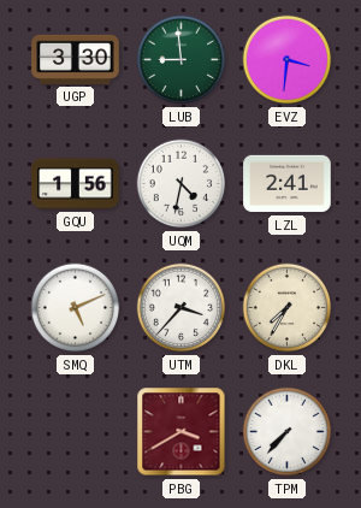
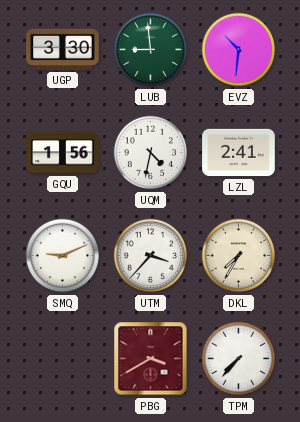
EVZ: 3:31 -> 10:31 (239, 50)
SMQ: 5:11 -> 9:11 (63, 256)
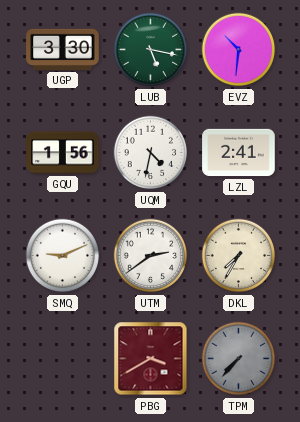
LUB: 8:59 -> 5:17 (151, 50)
UTM: 3:37 -> 2:39 (151, 256)
TPM dial: white -> grey (239, 359)
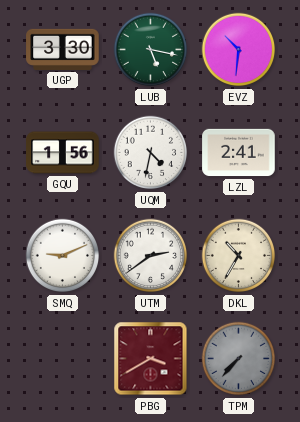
DKL: 7:35 -> 10:35 (239, 256)
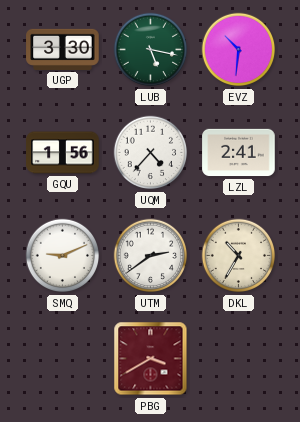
UQM: 4:32 -> 4:37 (151, 153)
TPM: 7:37 -> none (239, 359)
